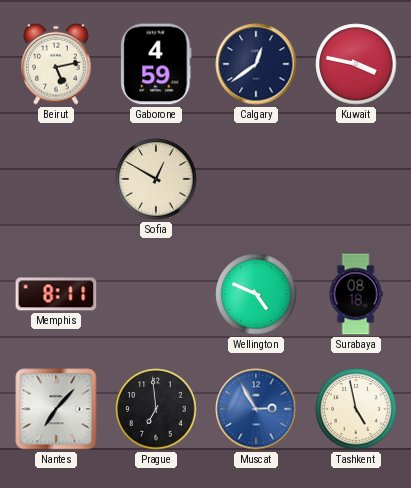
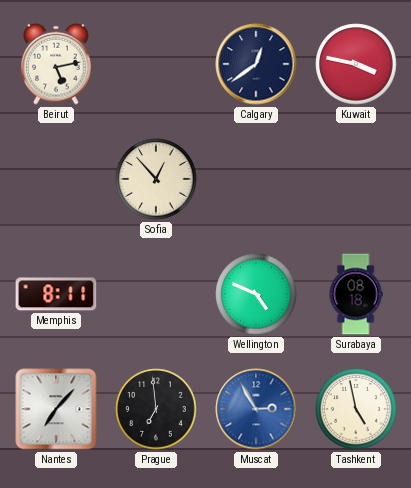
Gaborone: 4:59 -> none (156, 64)
Sofia: 12:50 -> 12:53 (156, 179)
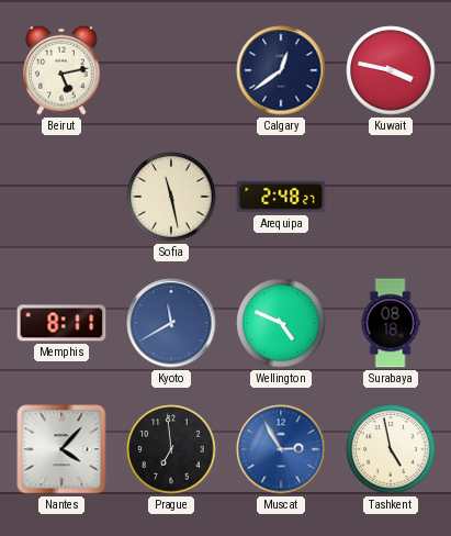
Sofia: 12:53 -> 11:28 (171, 197)
Arequipa: none -> 2:48 (281, 197)
Kyoto: none -> 11:40 (171, 323)
Nantes: 7:07 -> 4:07 (61, 449)
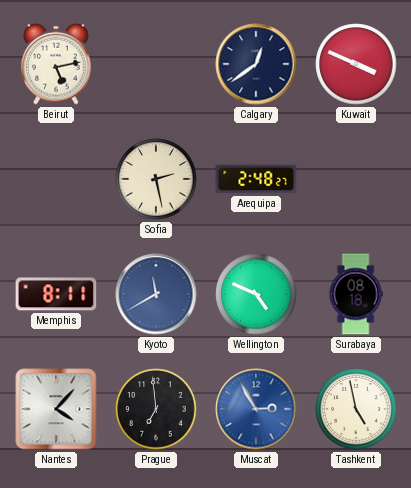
Kuwait: 3:47 -> 3:49 (356, 64)
Sofia: 11:28 -> 2:28 (156, 179)
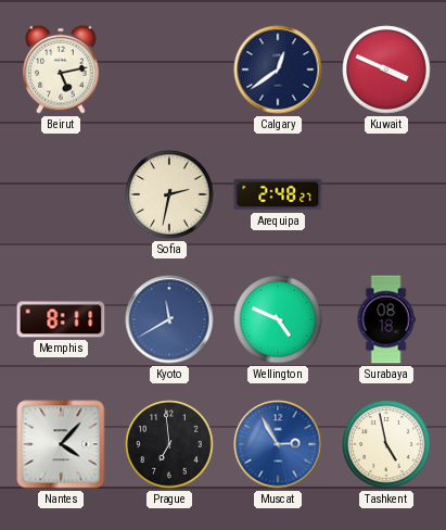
Sofia: 2:28 -> 2:32 (169, 194)
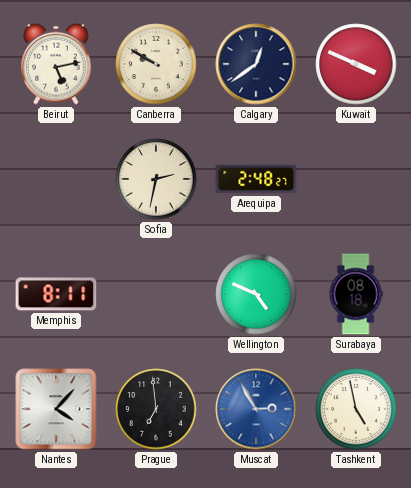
Canberra: none -> 9:50 (156, 64)
Kyoto: 11:40 -> none (169, 319)
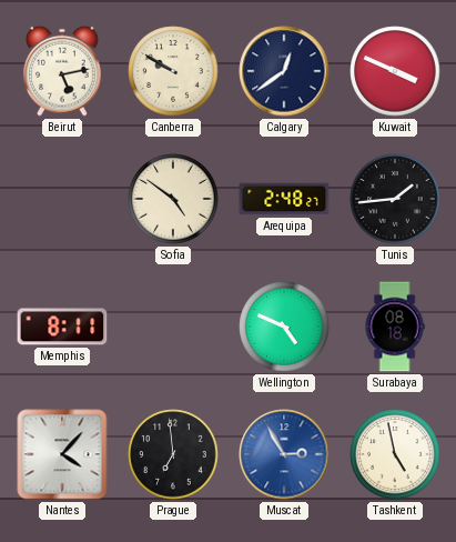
Sofia: 2:32 -> 4:51 (173, 199)
Tunis: none -> 1:44 (395, 199)
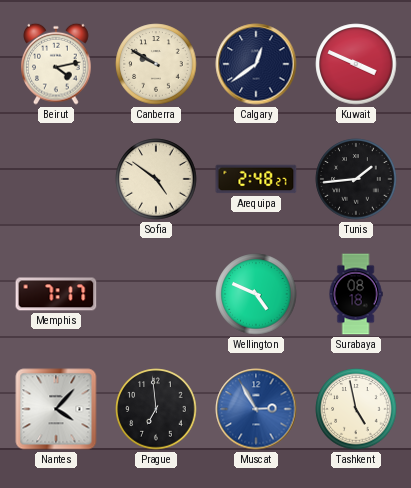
Beirut: 5:13 -> 4:13 (56, 64)
Memphis: 8:11 -> 7:17 (56, 294)
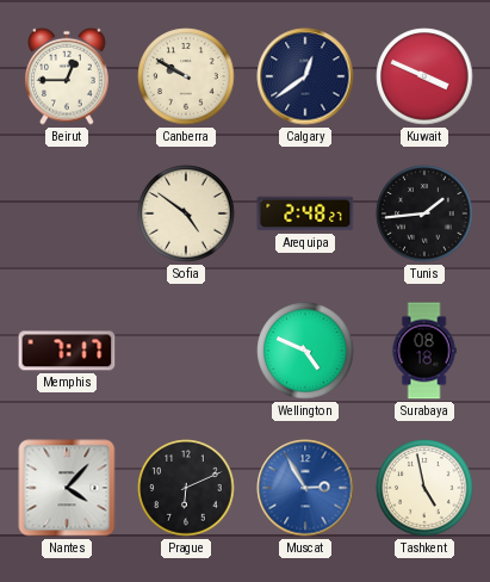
Beirut: 4:13 -> 12:45 (67, 76)
Prague: 6:59 -> 6:11 (186, 488)
